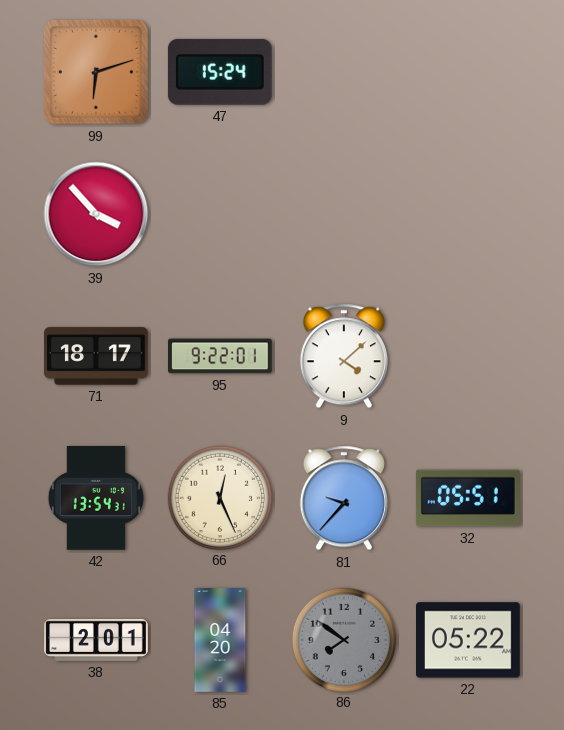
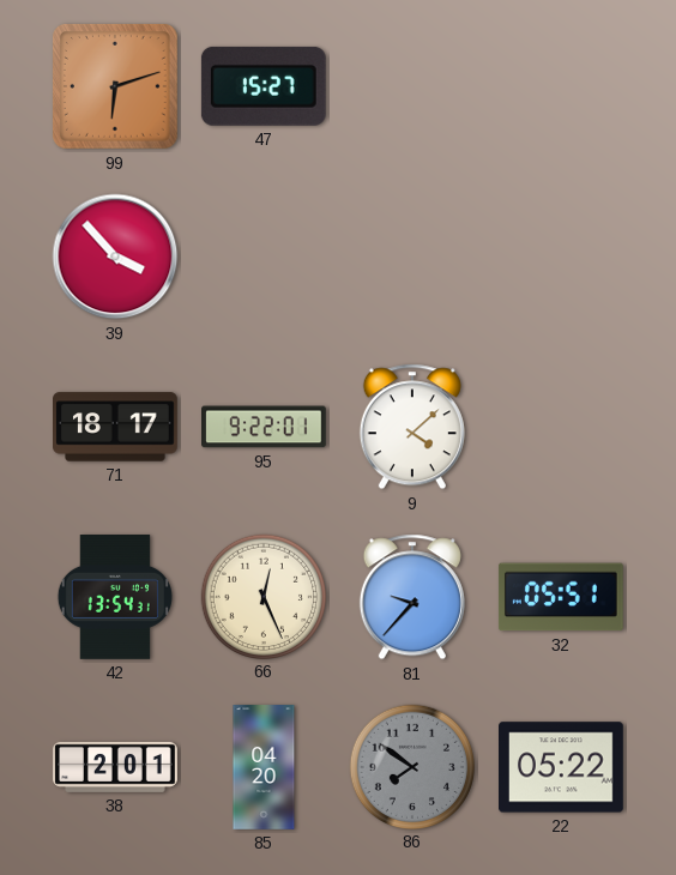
47: 15:24 -> 15:27 (264, 86)
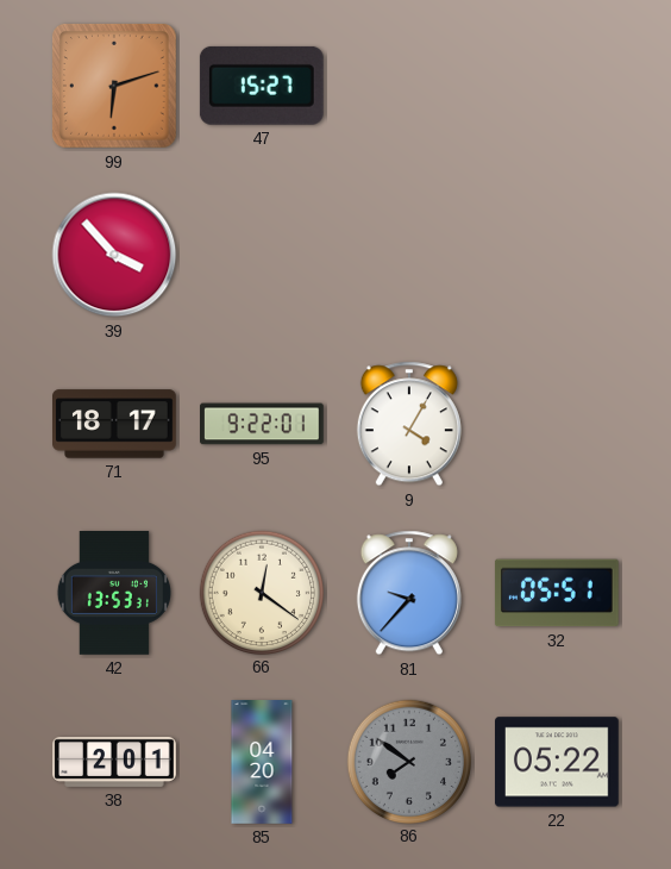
9: 4:08 -> 4:05 (409, 424)
42: 13:54 -> 13:53 (114, 594)
66: 12:26 -> 12:21 (261, 592)
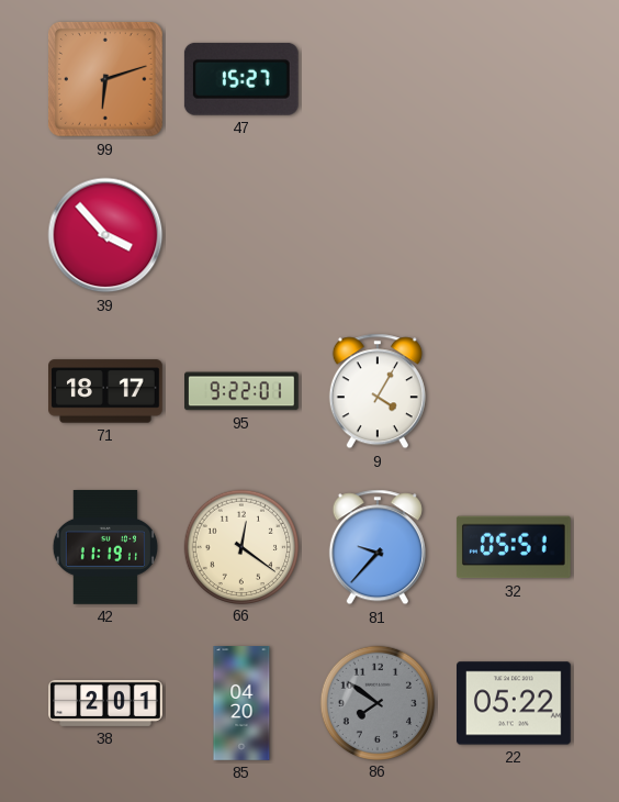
42: 13:53 -> 11:19 (105, 548)
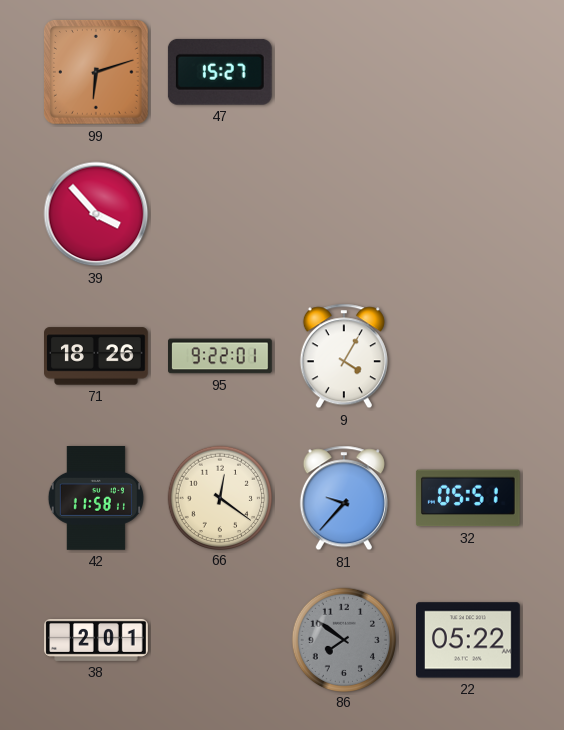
71: 18:17 -> 18:26 (96, 356)
42: 11:19 -> 11:58 (96, 499)
85: 04:20 -> none (241, 703)
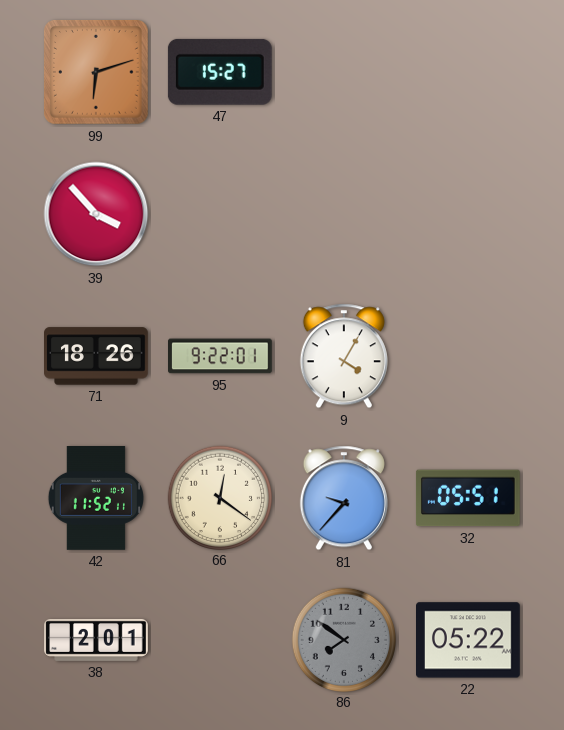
42: 11:58 -> 11:52 (96, 499)
